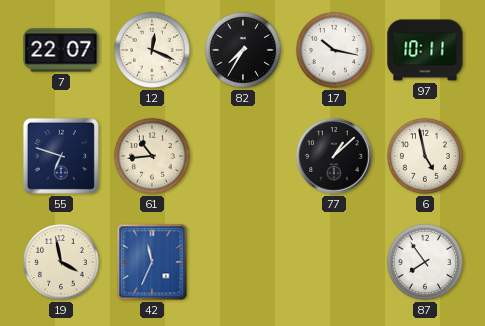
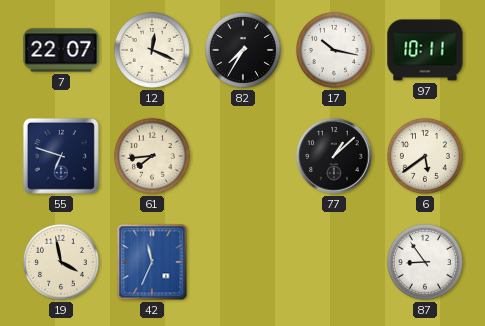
61: 10:44 -> 7:44 (152, 156)
6: 4:58 -> 5:39 (425, 156)
87: 7:54 -> 8:54 (425, 262)
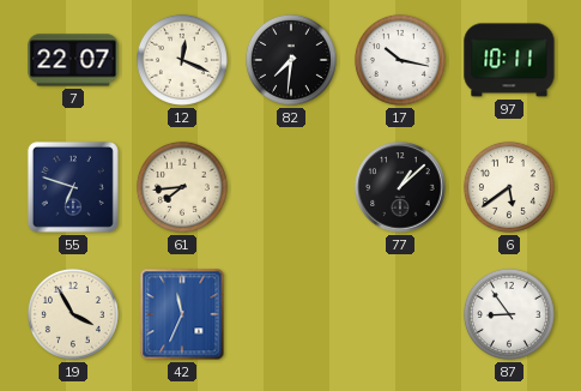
82: 7:35 -> 7:31 (291, 60)
19: 3:58 -> 3:55 (73, 314)
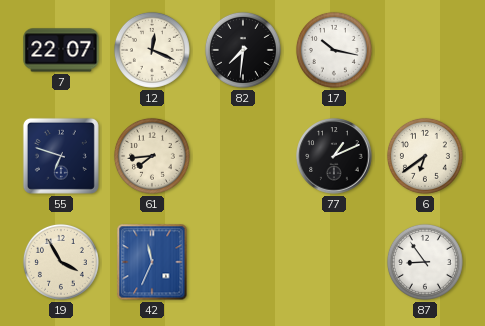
97: 10:11 -> none (509, 60)
77: 1:08 -> 1:11 (334, 156)
6: 5:39 -> 6:39 (425, 156)
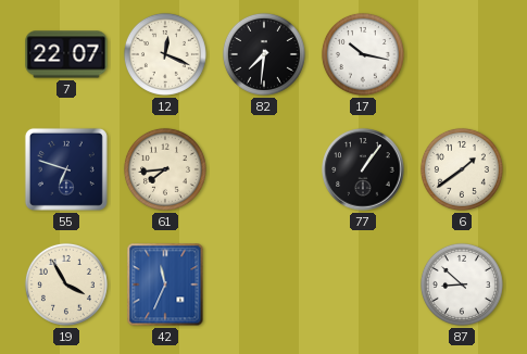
77: 1:11 -> 1:06 (363, 169)
6: 6:39 -> 1:39 (462, 169)
87: 8:54 -> 8:52 (462, 285)
